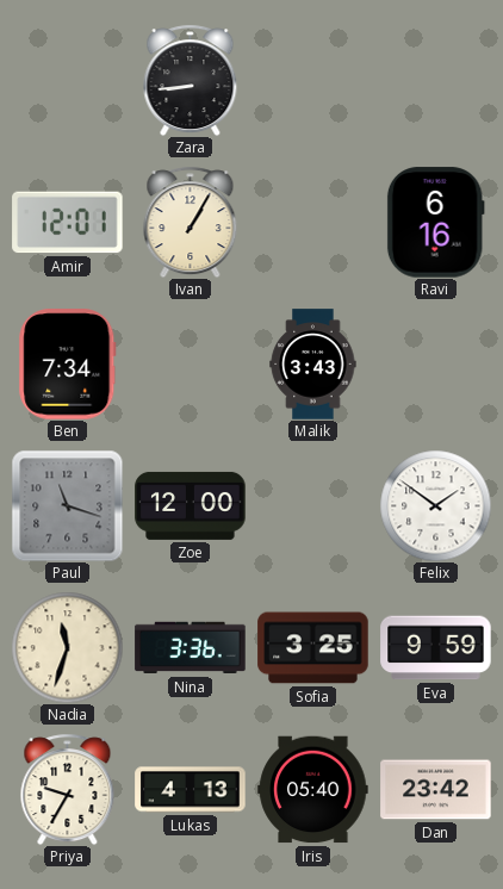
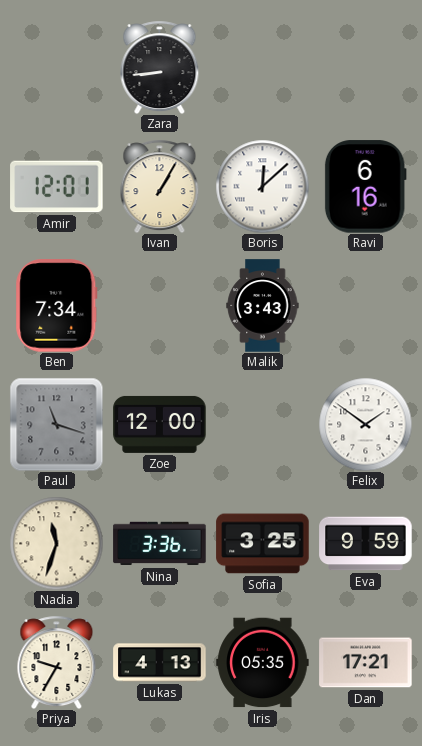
Boris: none -> 12:08 (262, 186)
Iris: 05:40 -> 05:35 (263, 663)
Dan: 23:42 -> 17:21 (366, 663)
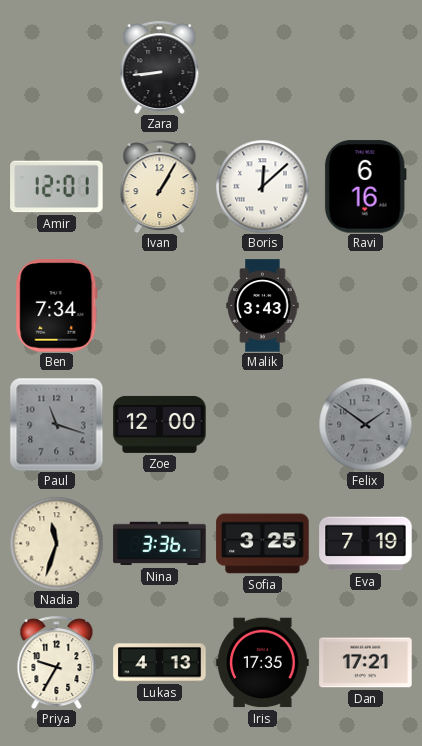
Felix dial: white -> grey (365, 424)
Eva: 9:59 -> 7:19 (366, 544)
Iris: 05:35 -> 17:35 (263, 663)
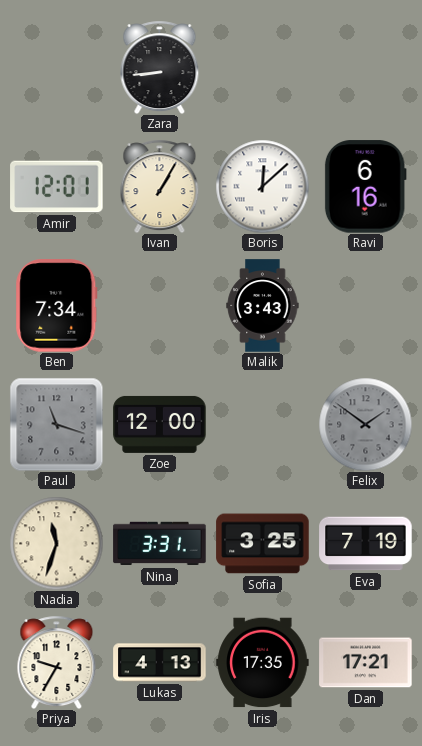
Nina: 3:36 -> 3:31 (160, 544)
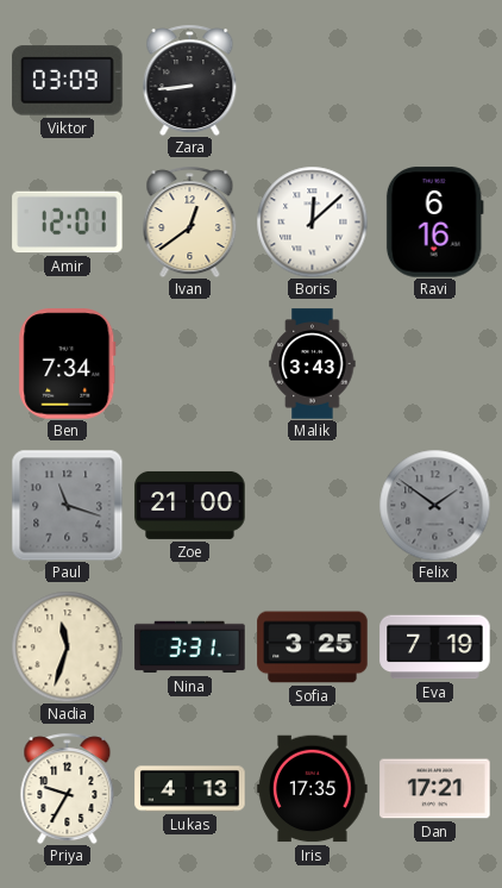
Viktor: none -> 03:09 (68, 81)
Ivan: 1:05 -> 12:39 (190, 221)
Zoe: 12:00 -> 21:00 (190, 505)
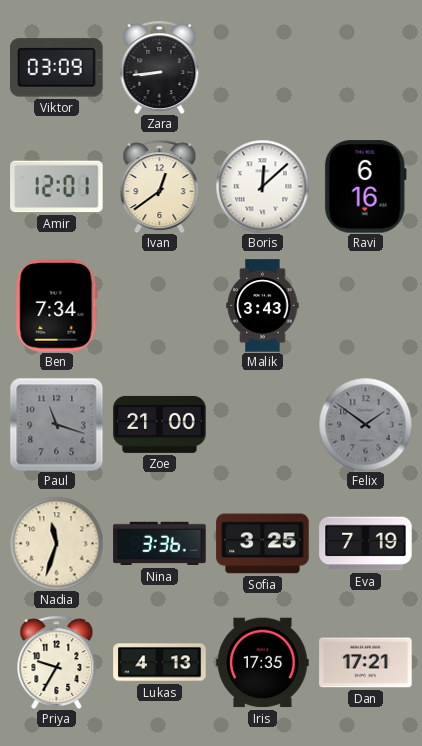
Nina: 3:31 -> 3:36 (160, 544)
